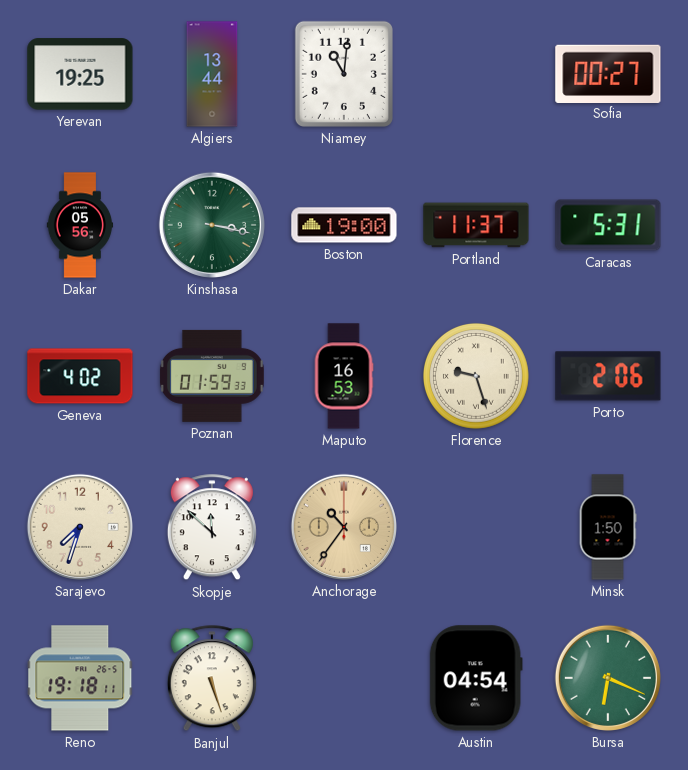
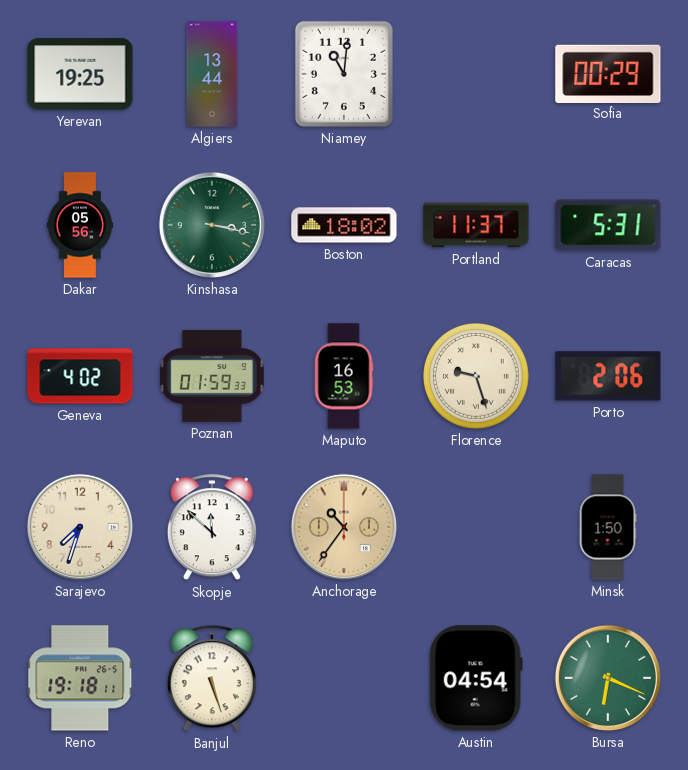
Sofia: 00:27 -> 00:29 (608, 73)
Boston: 19:00 -> 18:02 (344, 225)
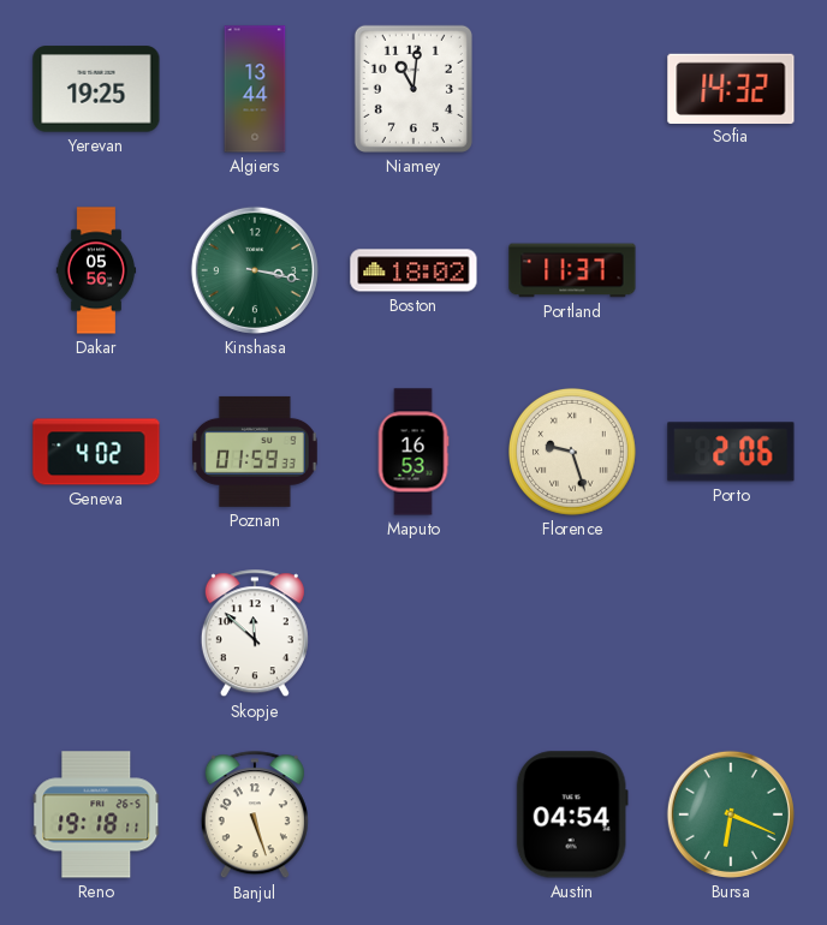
Sofia: 00:29 -> 14:32 (731, 88)
Caracas: 5:31 -> none (608, 225)
Sarajevo: 7:33 -> none (80, 527)
Anchorage: 10:36 -> none (344, 527)
Minsk: 1:50 -> none (608, 527)
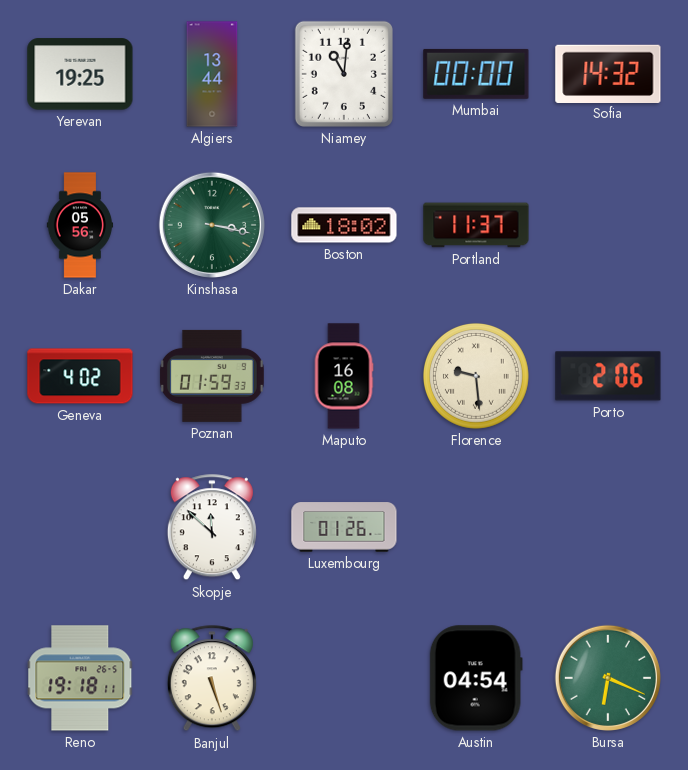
Mumbai: none -> 00:00 (476, 74)
Maputo: 16:53 -> 16:08 (344, 376)
Florence: 9:27 -> 9:29 (477, 376)
Luxembourg: none -> 01:26 (344, 527)
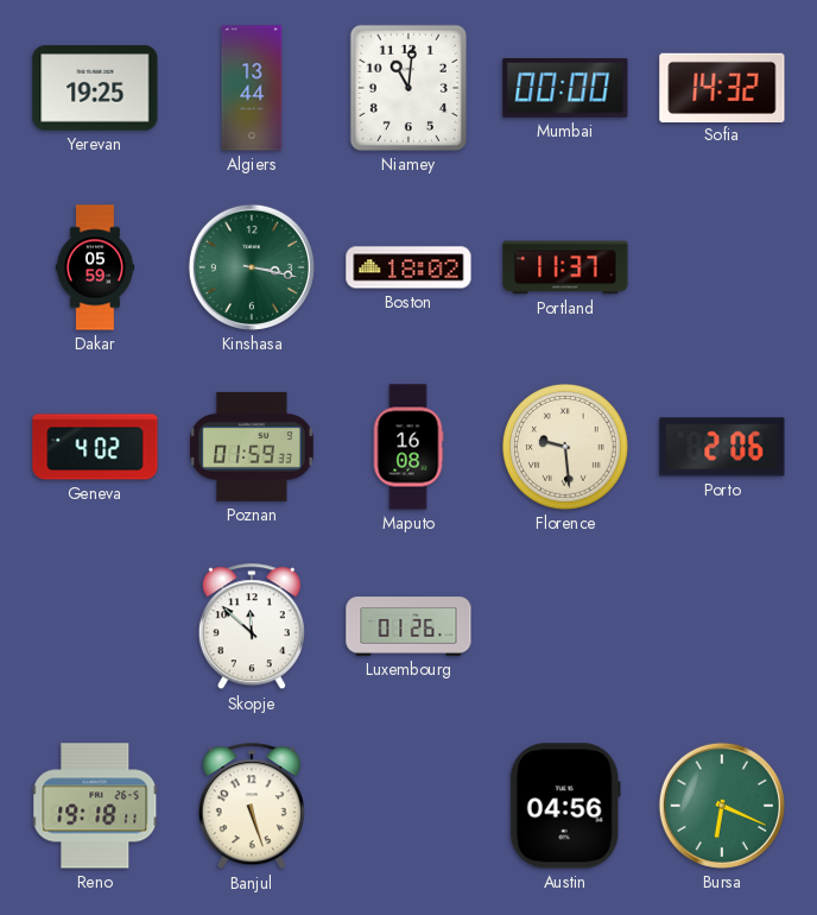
Dakar: 05:56 -> 05:59 (95, 267)
Austin: 04:54 -> 04:56 (565, 806)
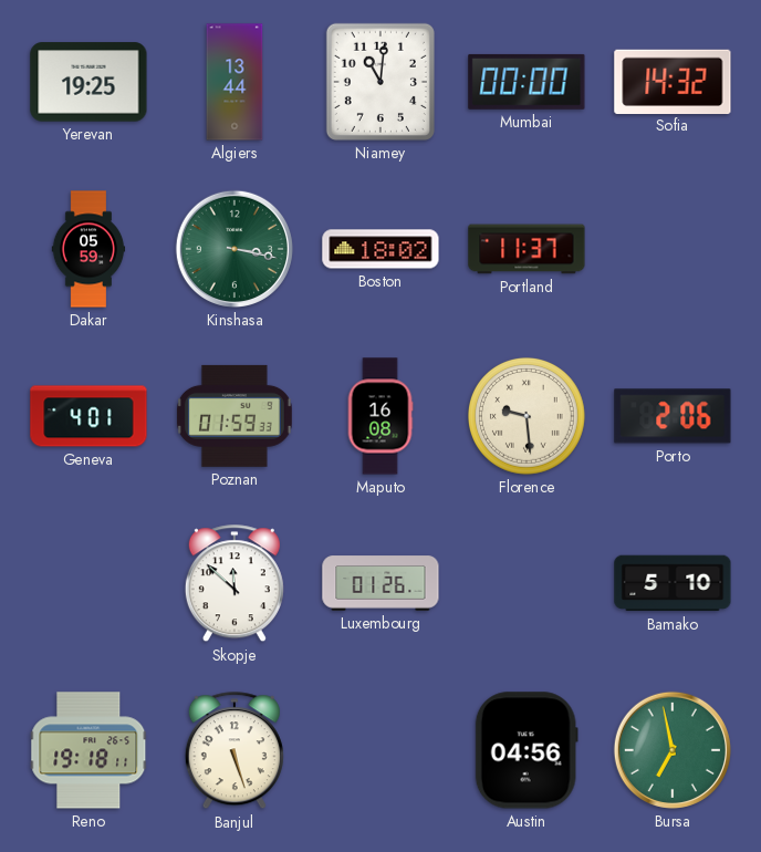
Geneva: 4:02 -> 4:01 (88, 416)
Bamako: none -> 5:10 (673, 583)
Bursa: 6:19 -> 6:58 (673, 750)
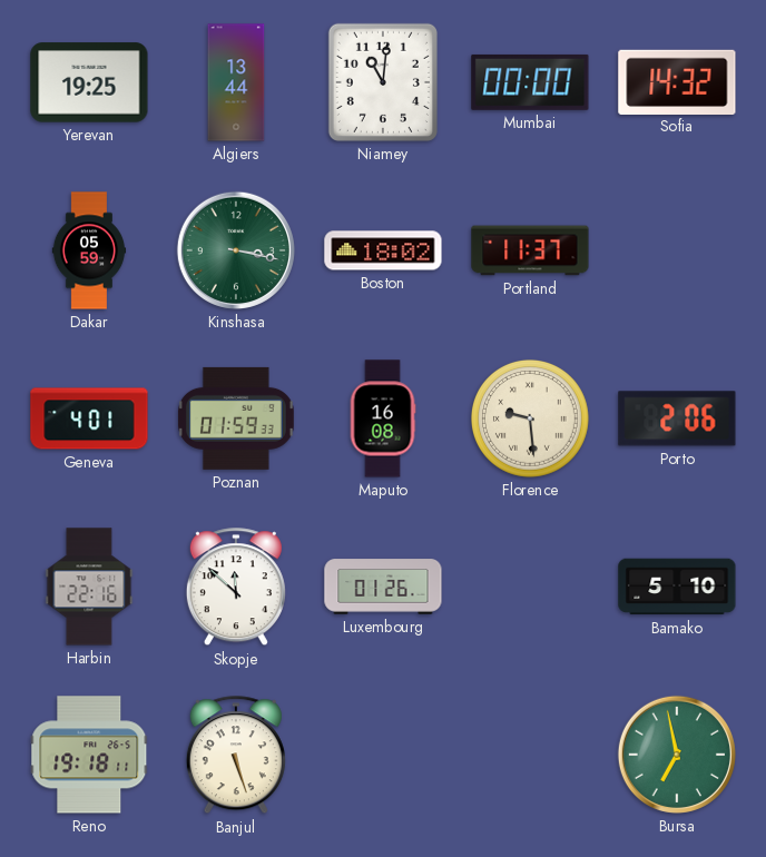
Harbin: none -> 22:16 (89, 587)
Austin: 04:56 -> none (527, 750)
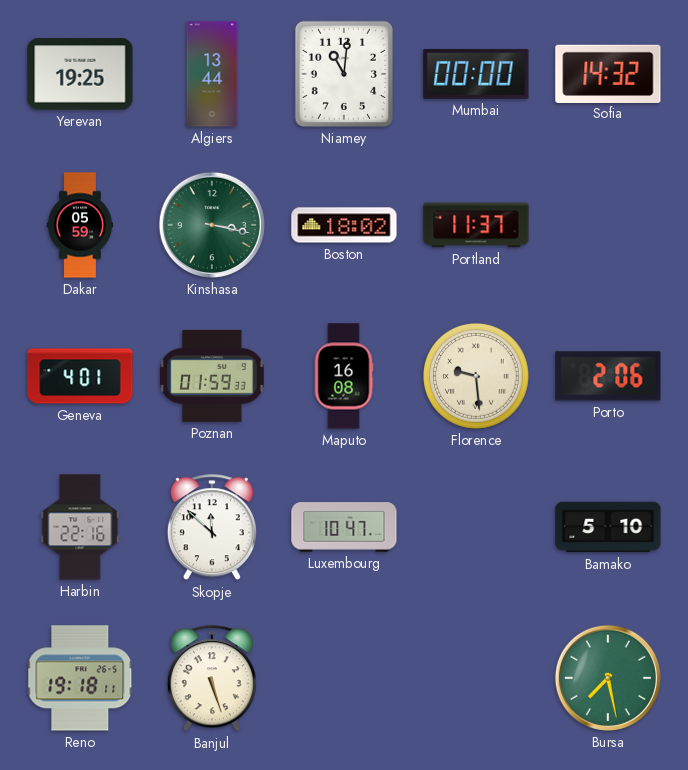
Luxembourg: 01:26 -> 10:47 (344, 527)
Bursa: 6:58 -> 7:28 (608, 678)
